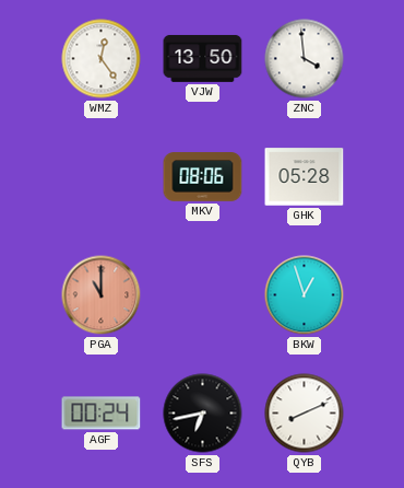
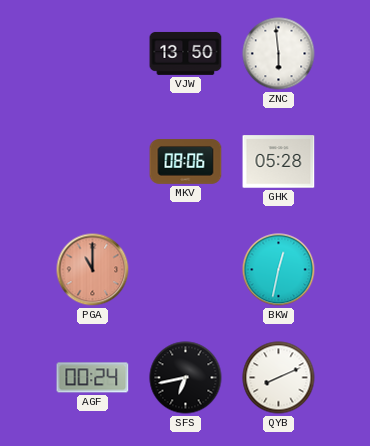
WMZ: 12:24 -> none (102, 59)
ZNC: 3:59 -> 5:59 (279, 54)
BKW: 12:57 -> 12:32 (279, 270)
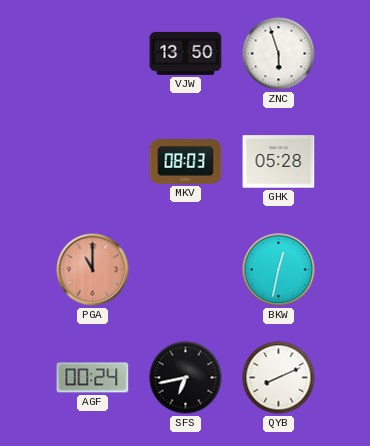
ZNC: 5:59 -> 5:57 (279, 54)
MKV: 08:06 -> 08:03 (186, 162)
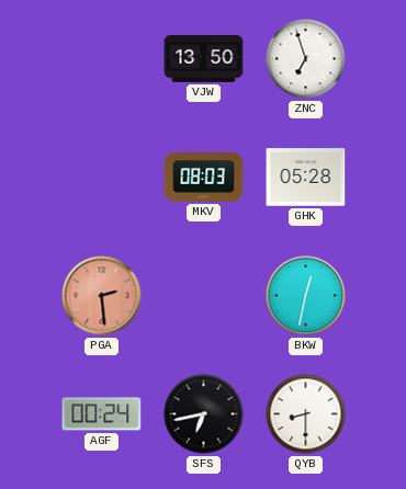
ZNC: 5:57 -> 6:57 (306, 59)
PGA: 11:00 -> 2:29 (102, 296)
QYB: 8:11 -> 8:30 (306, 414)
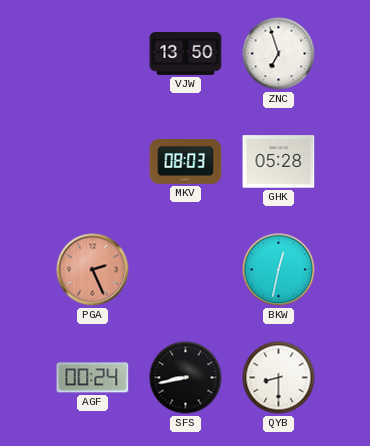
PGA: 2:29 -> 2:26 (93, 270)
SFS: 6:43 -> 8:43 (186, 378)
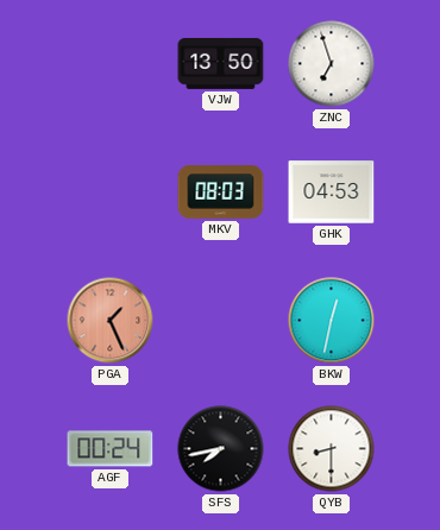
GHK: 05:28 -> 04:53 (332, 193)
PGA: 2:26 -> 1:26 (111, 321)
SFS: 8:43 -> 7:43 (221, 449)
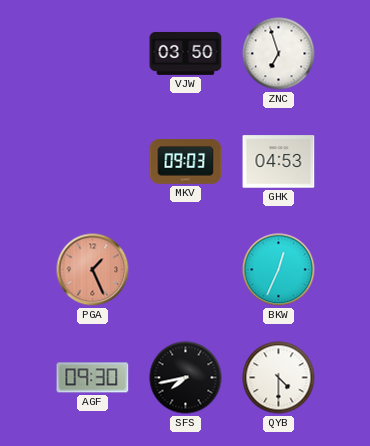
VJW: 13:50 -> 03:50 (186, 53)
MKV: 08:03 -> 09:03 (186, 162)
BKW: 12:32 -> 12:34 (279, 270)
AGF: 00:24 -> 09:30 (93, 378)
QYB: 8:30 -> 4:30 (279, 378)
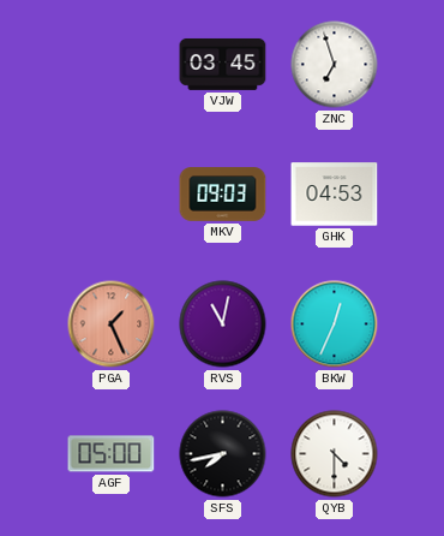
VJW: 03:50 -> 03:45 (223, 64)
RVS: none -> 11:02 (223, 324)
AGF: 09:30 -> 05:00 (112, 454)
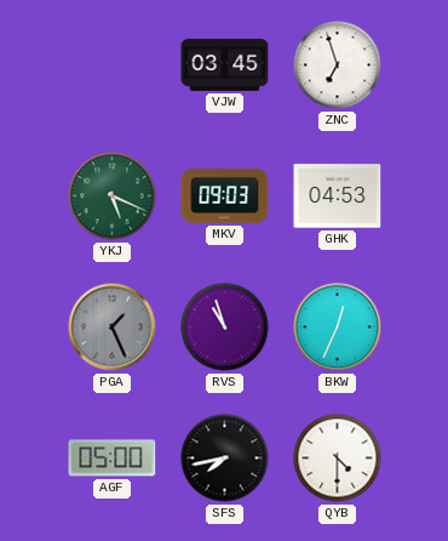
YKJ: none -> 5:19 (113, 197)
PGA dial: salmon -> grey (113, 328)
RVS: 11:02 -> 10:57 (225, 328)
